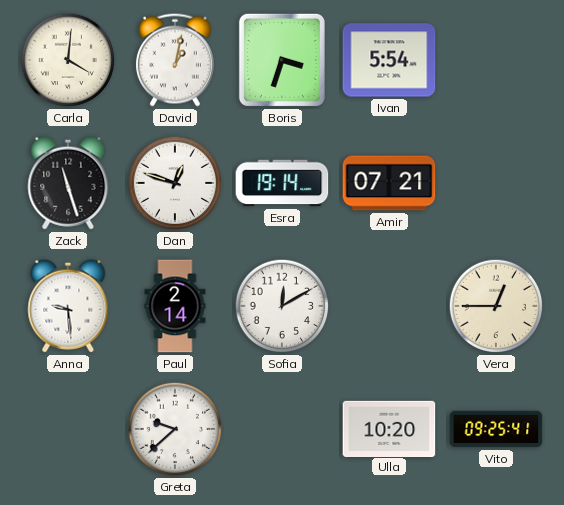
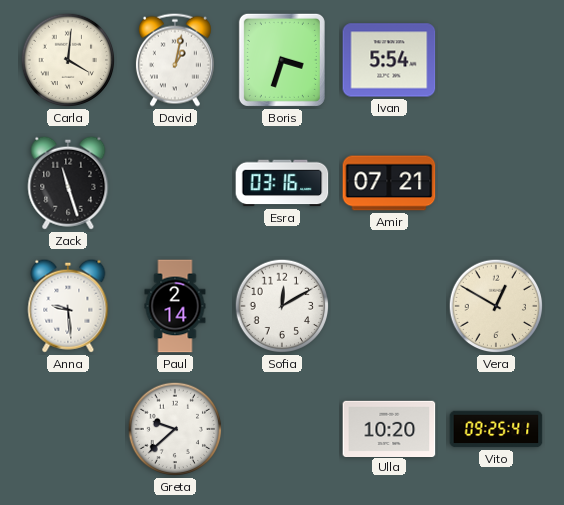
Dan: 12:48 -> none (175, 183)
Esra: 19:14 -> 03:16 (282, 183)
Vera: 12:45 -> 12:50 (496, 306)
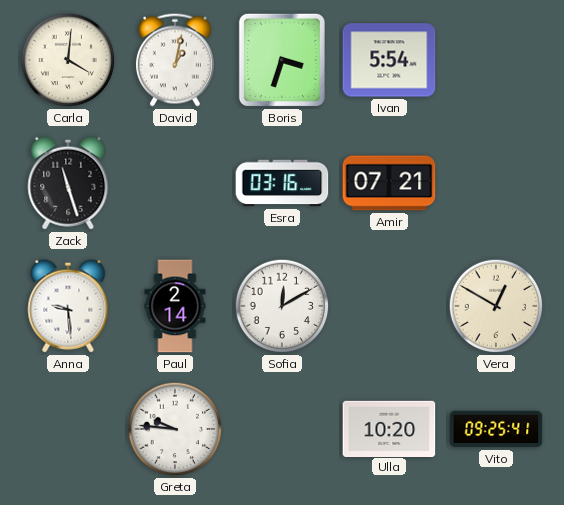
Greta: 9:38 -> 9:46 (175, 429)
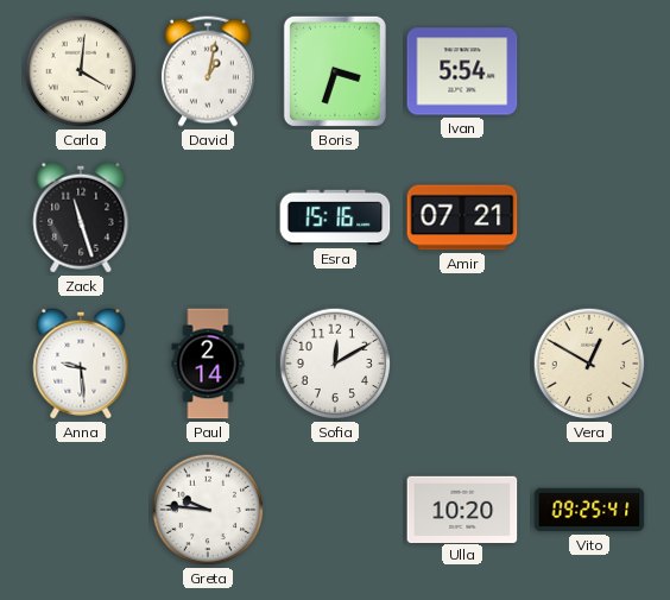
Esra: 03:16 -> 15:16 (335, 217)
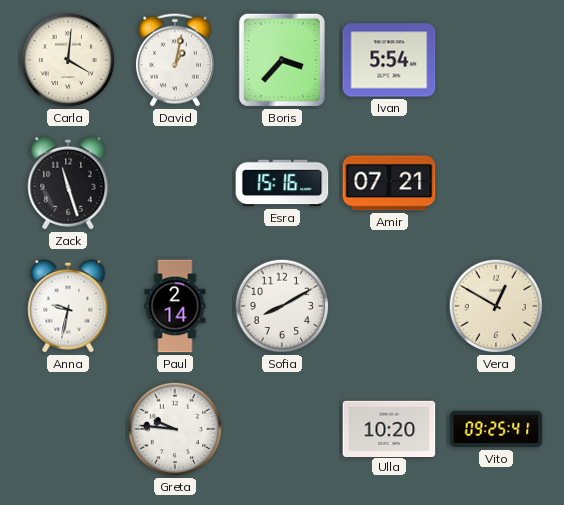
Boris: 3:33 -> 3:37 (282, 60)
Anna: 9:29 -> 9:32 (68, 306)
Sofia: 12:10 -> 8:10 (282, 306)
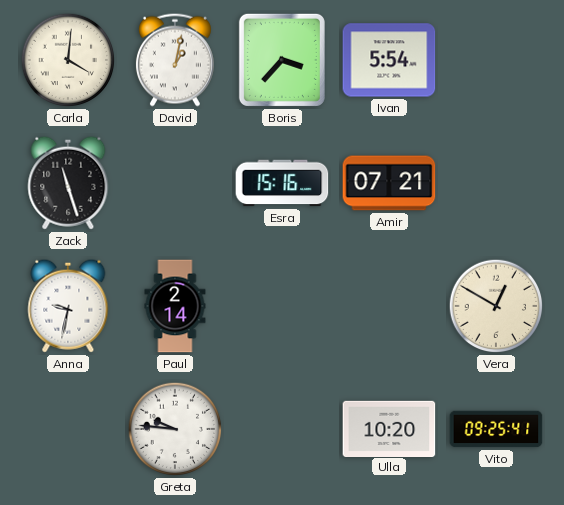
Sofia: 8:10 -> none (282, 306)
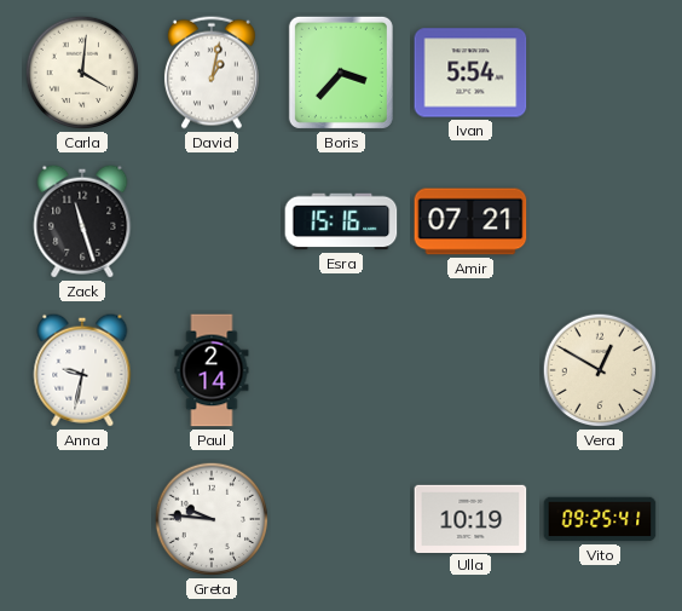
Ulla: 10:20 -> 10:19 (470, 518)
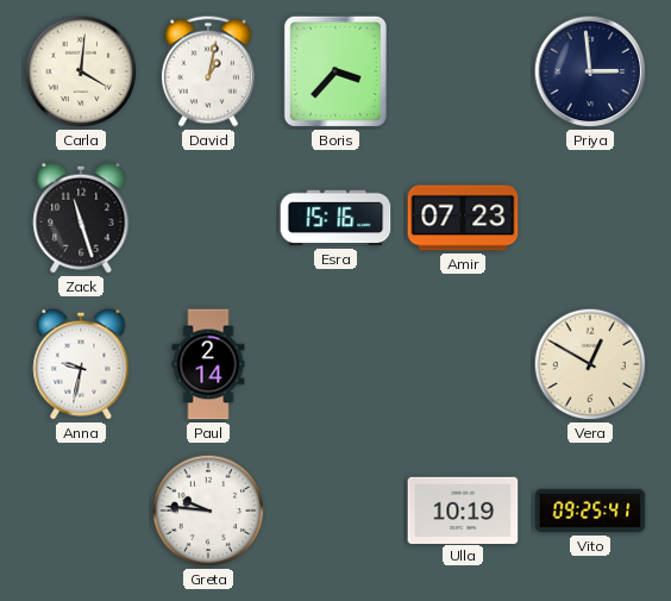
Ivan: 5:54 -> none (470, 73)
Priya: none -> 2:59 (590, 71)
Amir: 07:21 -> 07:23 (463, 218)
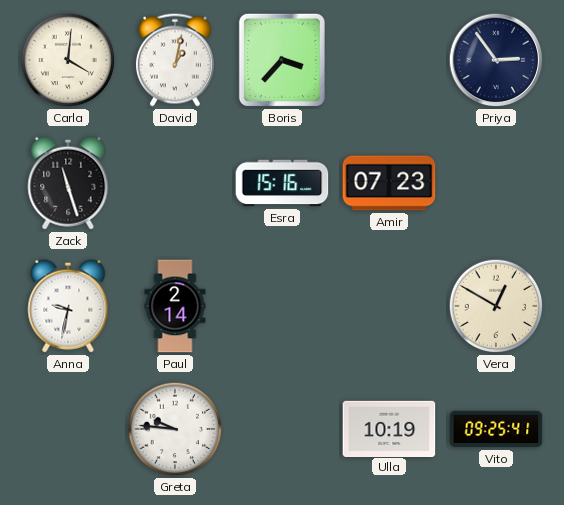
Priya: 2:59 -> 2:54 (496, 60)
